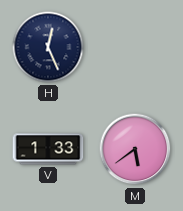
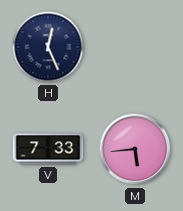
V: 1:33 -> 7:33 (48, 149)
M: 5:39 -> 5:44 (135, 149)
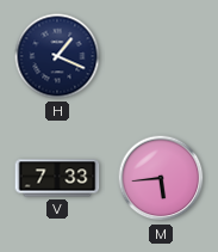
H: 12:26 -> 1:19 (57, 56)
